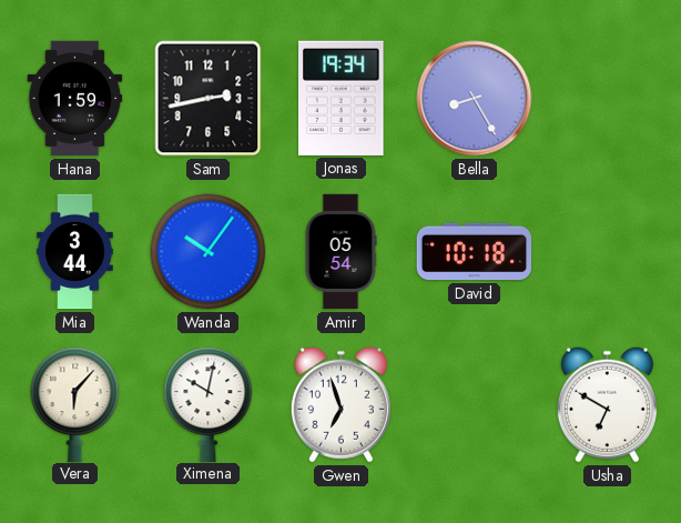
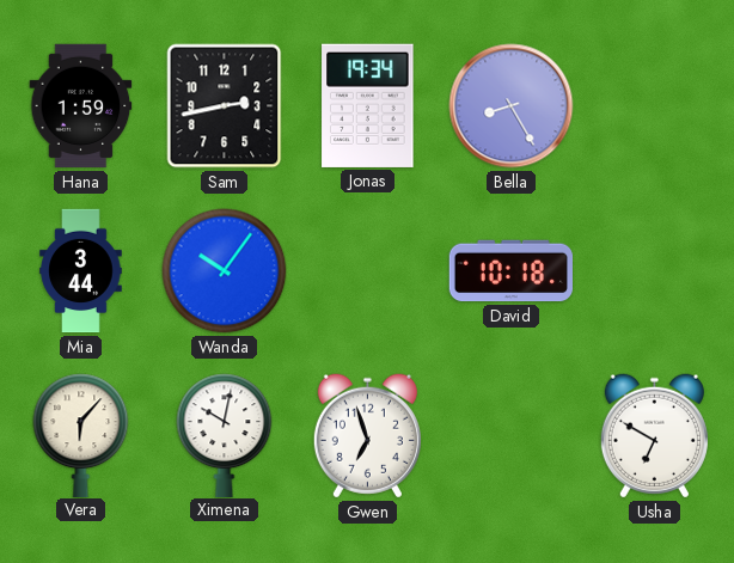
Amir: 05:54 -> none (340, 252)
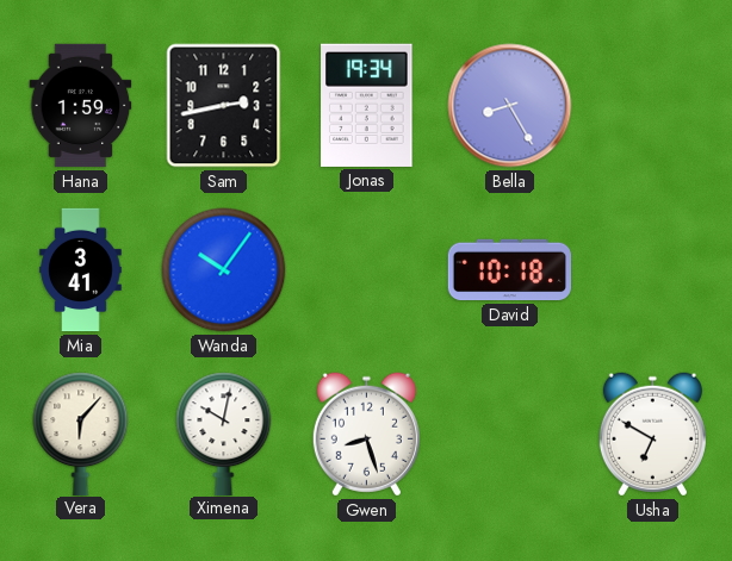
Mia: 3:44 -> 3:41 (81, 270)
Gwen: 6:57 -> 8:27 (366, 435)
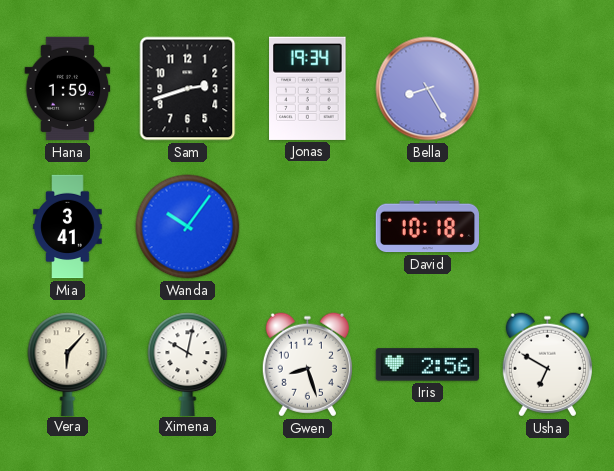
Sam: 2:43 -> 2:42 (188, 89)
Iris: none -> 2:56 (427, 365)
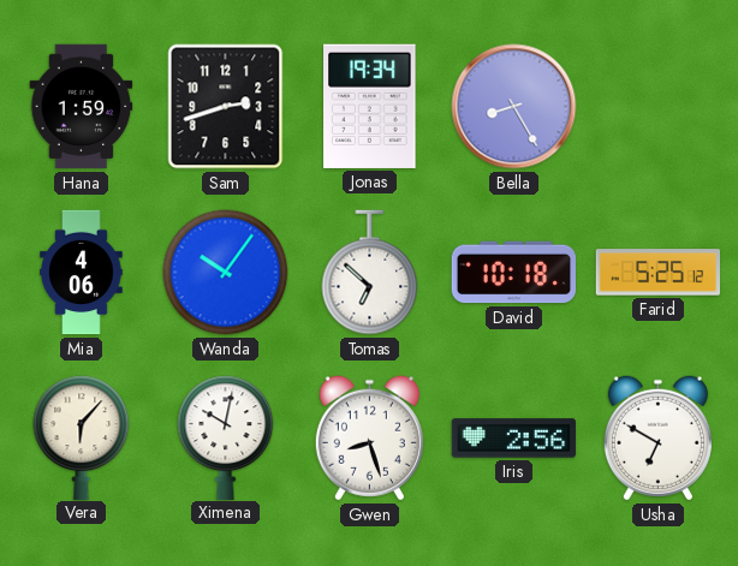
Mia: 3:41 -> 4:06 (82, 273)
Tomas: none -> 6:52 (370, 273)
Farid: none -> 5:25 (657, 273)
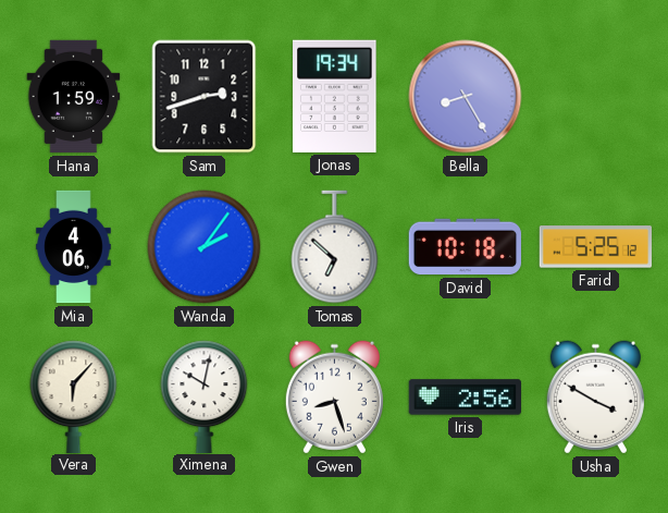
Wanda: 10:06 -> 2:06 (205, 247)
Usha: 6:50 -> 3:50 (595, 398)
